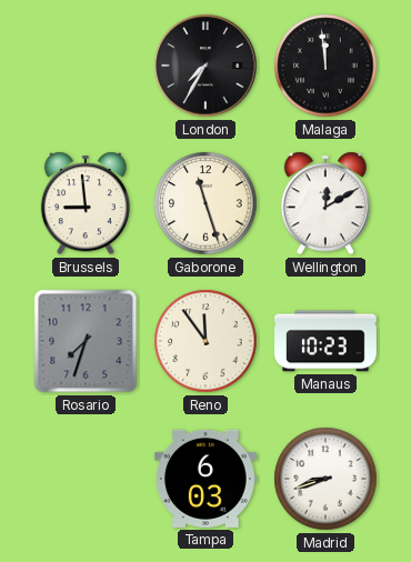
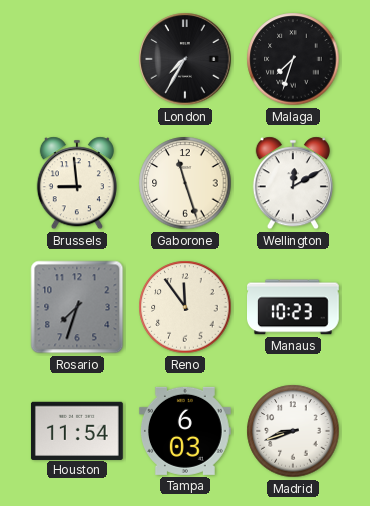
Malaga: 11:59 -> 7:33 (293, 59)
Houston: none -> 11:54 (77, 430)
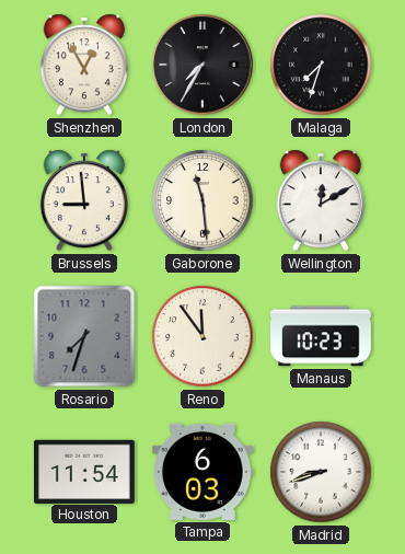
Shenzhen: none -> 12:55 (84, 65)
Gaborone: 11:27 -> 11:29 (202, 200)
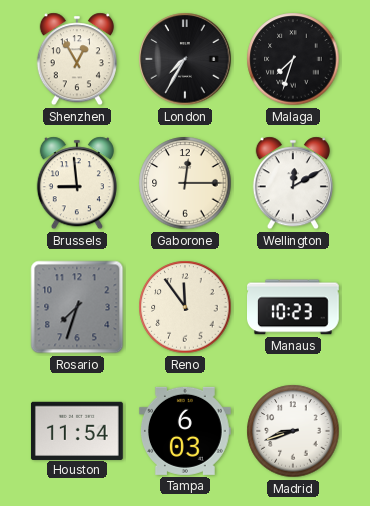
Gaborone: 11:29 -> 12:15 (185, 183)
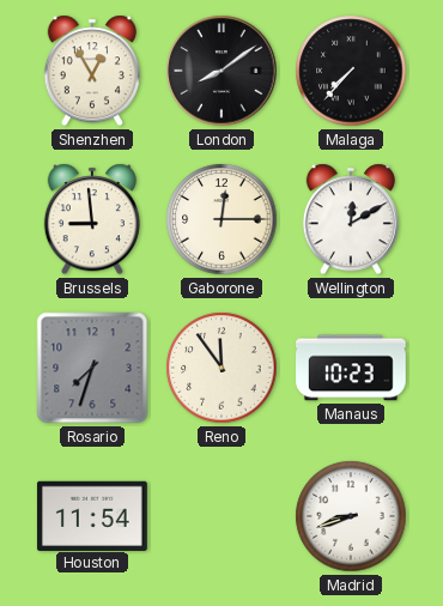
London: 7:35 -> 8:09 (221, 71)
Malaga: 7:33 -> 7:37 (351, 71)
Tampa: 6:03 -> none (185, 431)
